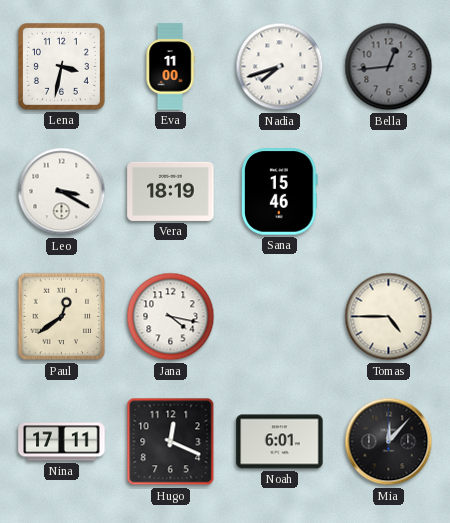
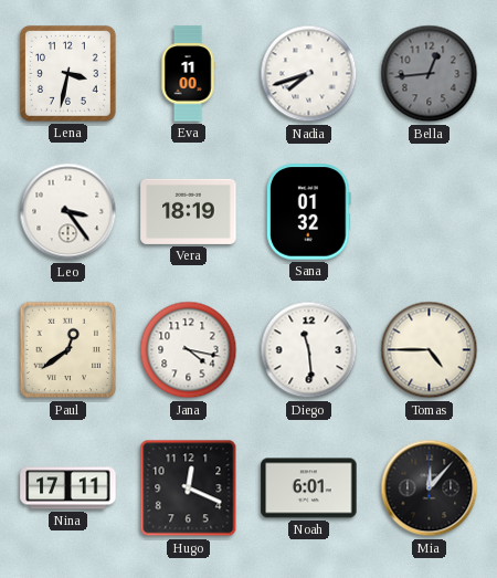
Leo: 3:20 -> 3:24 (68, 212)
Sana: 15:46 -> 01:32 (309, 212)
Diego: none -> 11:29 (309, 350)
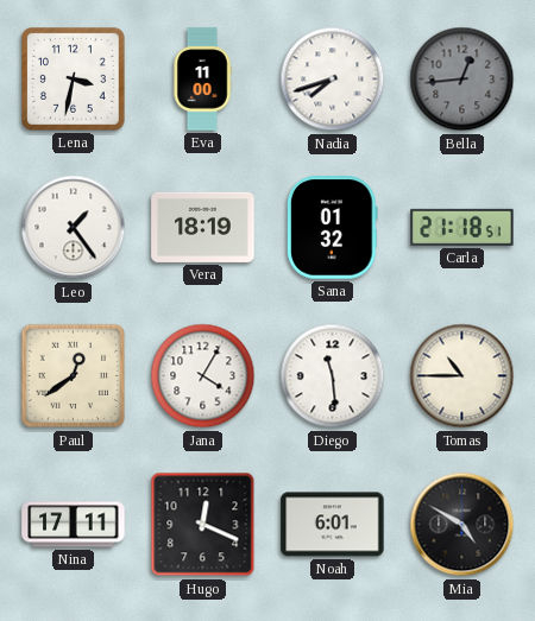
Leo: 3:24 -> 1:24 (74, 228)
Carla: none -> 21:18 (462, 227)
Jana: 4:17 -> 4:05 (203, 376)
Tomas: 4:45 -> 10:45 (462, 376)
Mia: 12:07 -> 4:50 (462, 525)
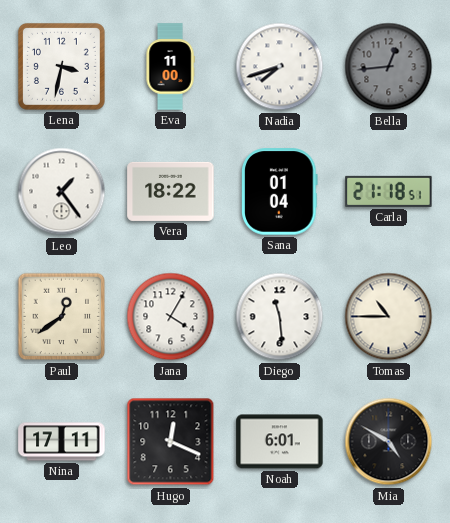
Vera: 18:19 -> 18:22 (171, 191)
Sana: 01:32 -> 01:04 (280, 192)
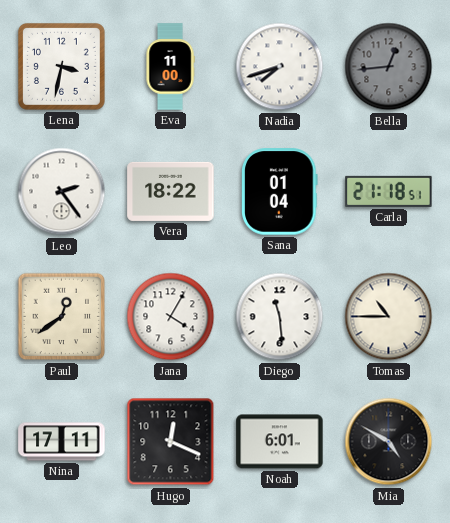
Leo: 1:24 -> 2:24 (62, 192)
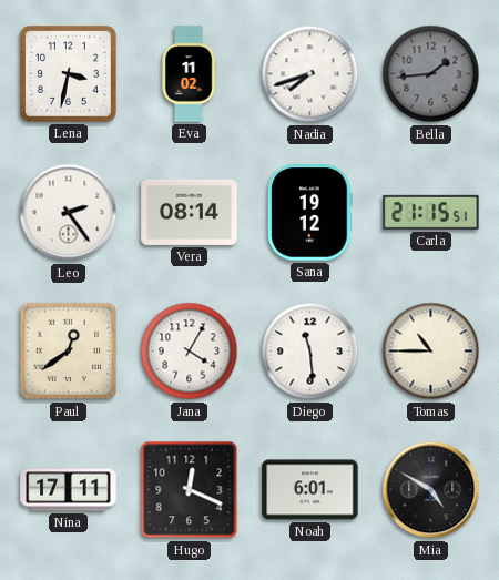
Eva: 11:00 -> 11:02 (189, 74)
Bella: 12:44 -> 1:44 (431, 74)
Vera: 18:22 -> 08:14 (190, 212)
Sana: 01:04 -> 19:12 (310, 213)
Carla: 21:18 -> 21:15 (431, 212)
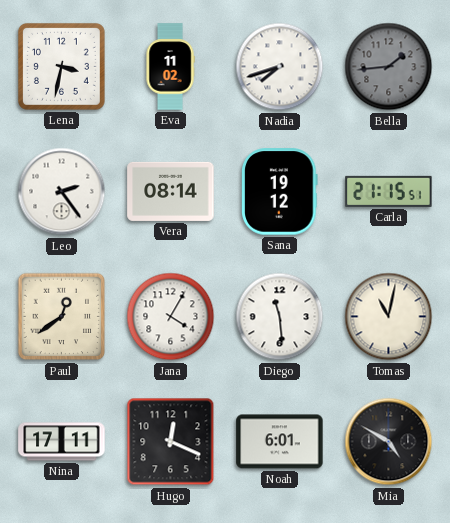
Tomas: 10:45 -> 11:02 (389, 317)
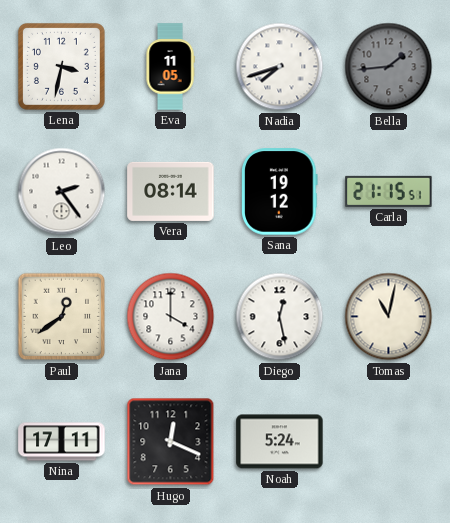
Eva: 11:02 -> 11:05 (170, 67)
Jana: 4:05 -> 4:00 (171, 317)
Diego: 11:29 -> 12:28 (280, 317)
Noah: 6:01 -> 5:24 (280, 442)
Mia: 4:50 -> none (389, 442)
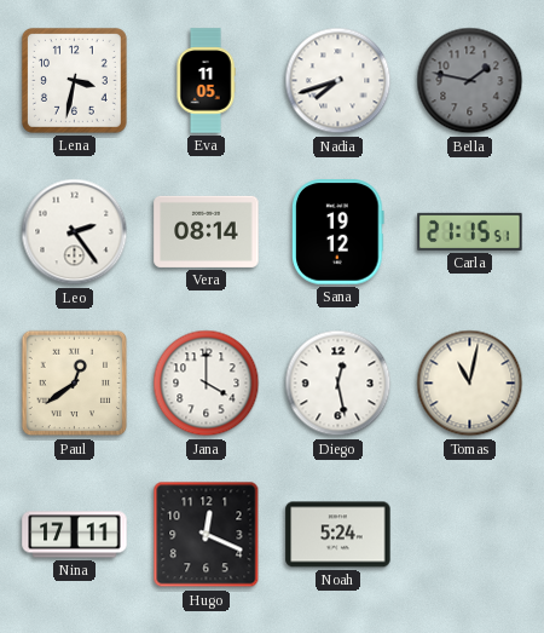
Bella: 1:44 -> 1:47 (470, 81)
